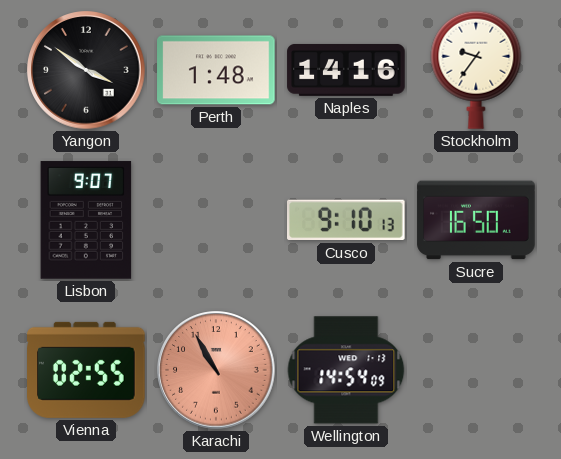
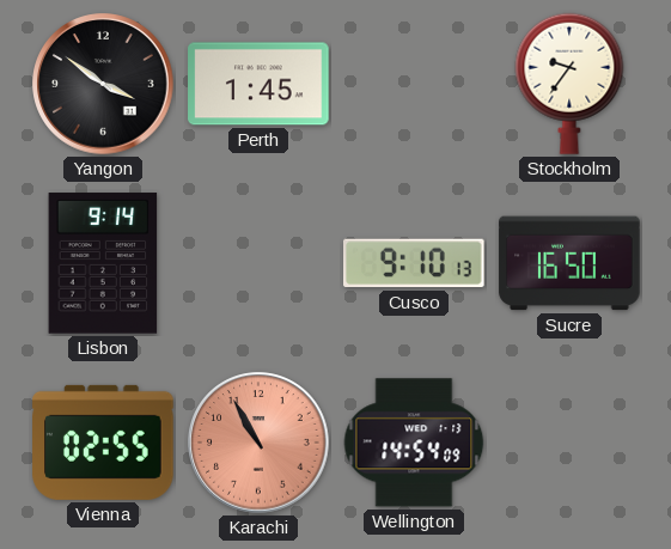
Perth: 1:48 -> 1:45 (258, 84)
Naples: 14:16 -> none (346, 70)
Lisbon: 9:07 -> 9:14 (103, 263)
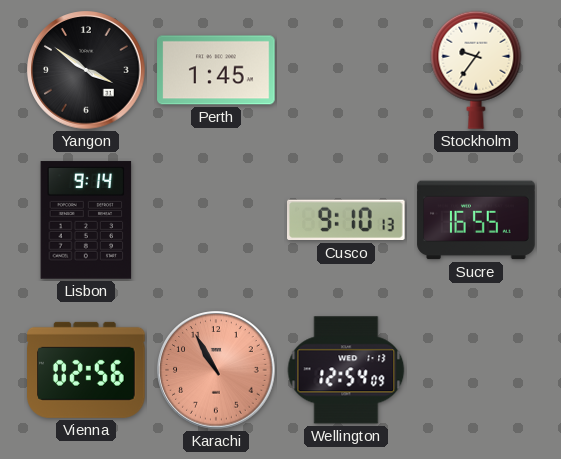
Sucre: 16:50 -> 16:55 (476, 220)
Vienna: 02:55 -> 02:56 (86, 370)
Wellington: 14:54 -> 12:54 (346, 370)
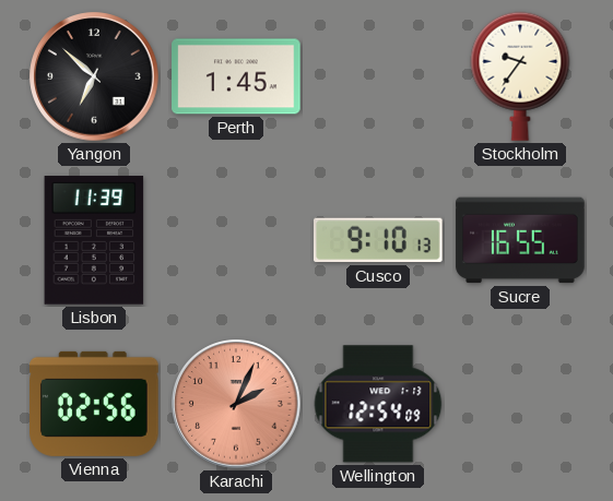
Yangon: 3:51 -> 6:52 (94, 76)
Lisbon: 9:14 -> 11:39 (94, 240)
Karachi: 10:55 -> 2:04 (236, 404)
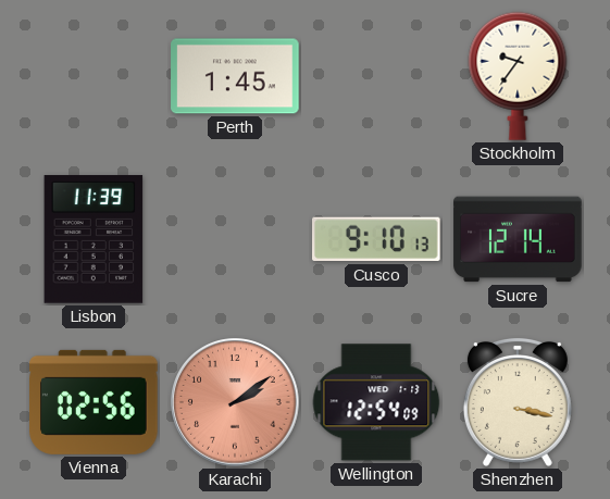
Yangon: 6:52 -> none (94, 76)
Sucre: 16:55 -> 12:14 (518, 239)
Karachi: 2:04 -> 2:09 (235, 402)
Shenzhen: none -> 3:17 (518, 402)
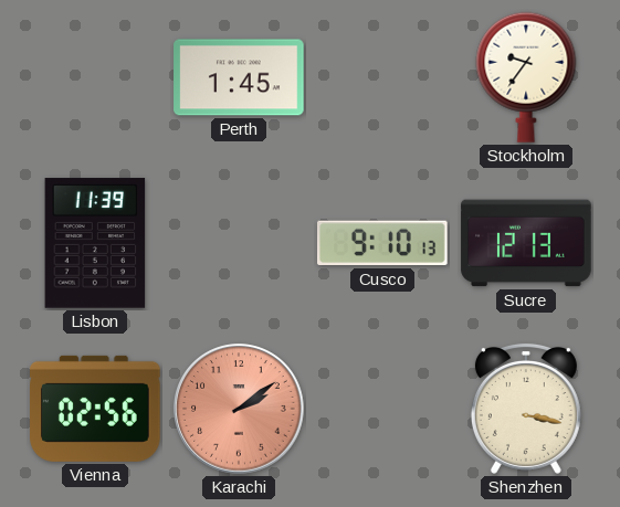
Sucre: 12:14 -> 12:13 (526, 243)
Wellington: 12:54 -> none (376, 402)
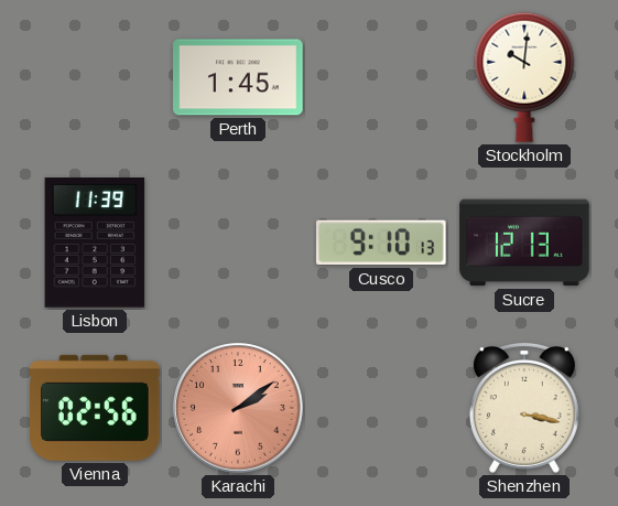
Stockholm: 9:36 -> 10:01 (524, 77)
